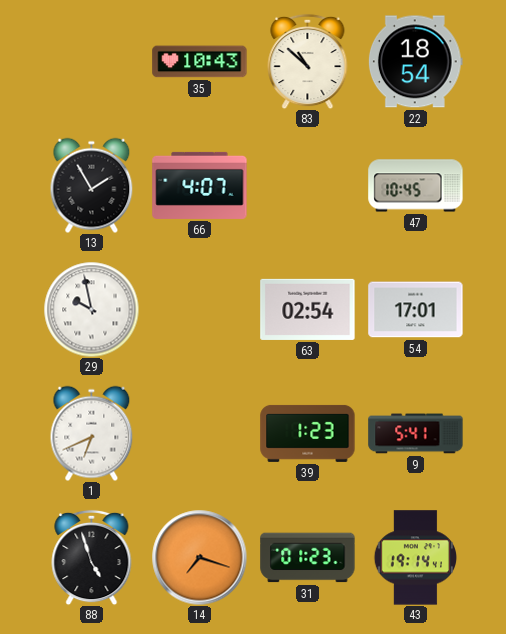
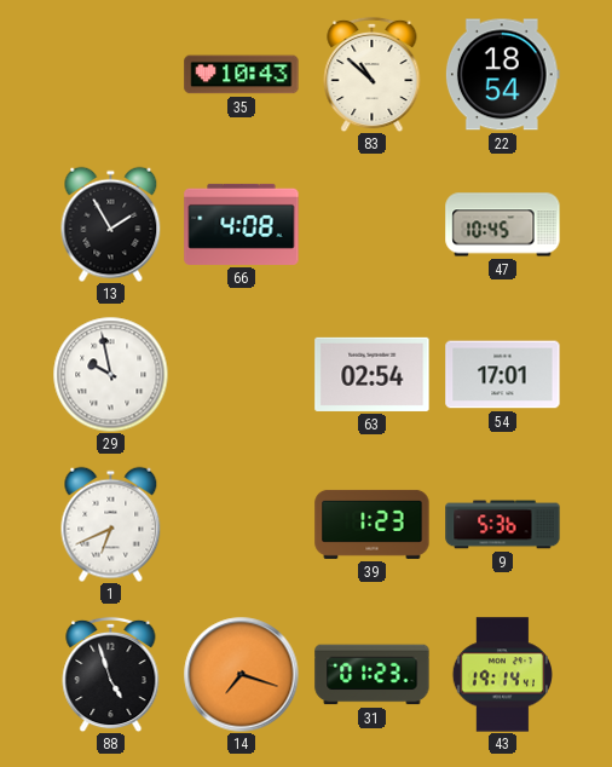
66: 4:07 -> 4:08 (242, 224)
9: 5:41 -> 5:36 (503, 525)
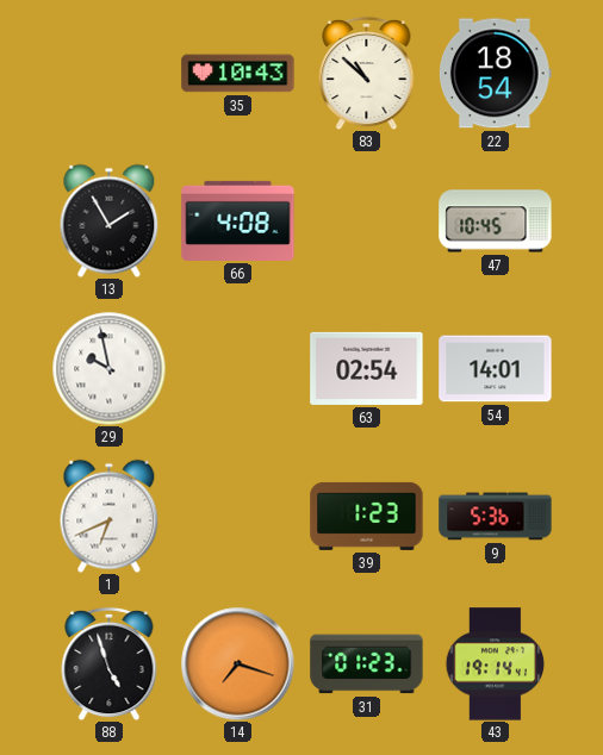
54: 17:01 -> 14:01 (496, 369)
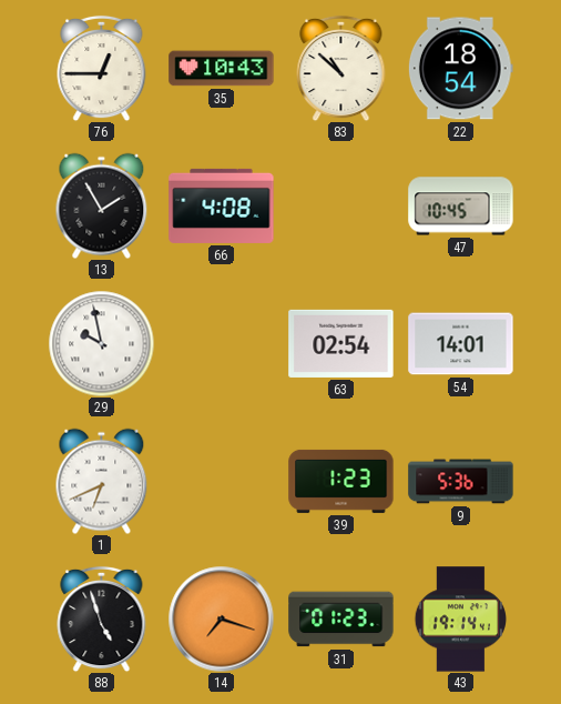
76: none -> 12:45 (102, 68)
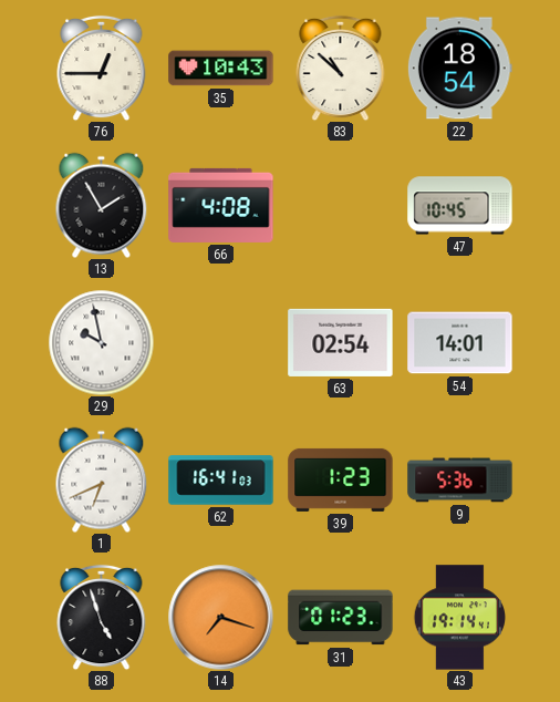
62: none -> 16:41 (221, 481)
